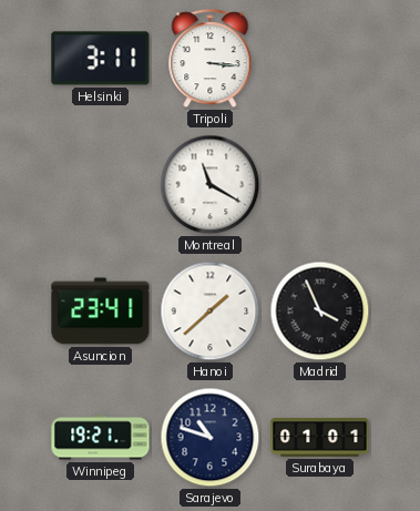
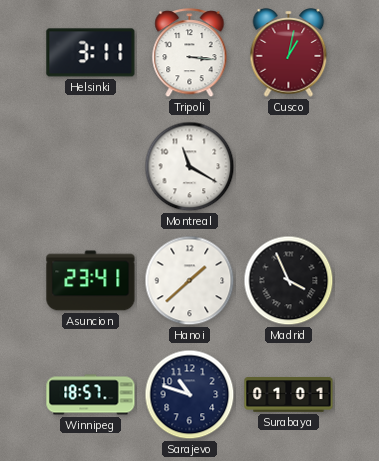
Cusco: none -> 1:02 (289, 53)
Winnipeg: 19:21 -> 18:57 (91, 395)
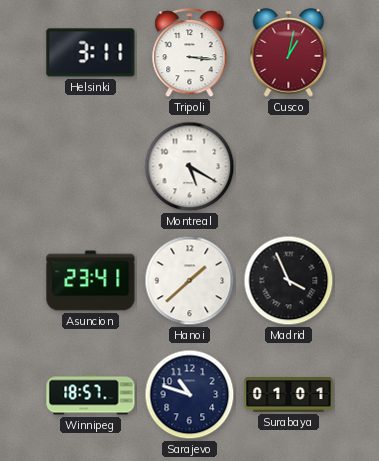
Montreal: 11:20 -> 5:20 (190, 167)
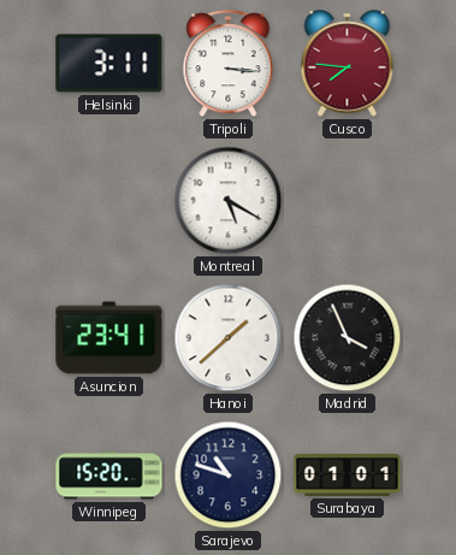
Cusco: 1:02 -> 7:46 (348, 64)
Winnipeg: 18:57 -> 15:20 (109, 476)
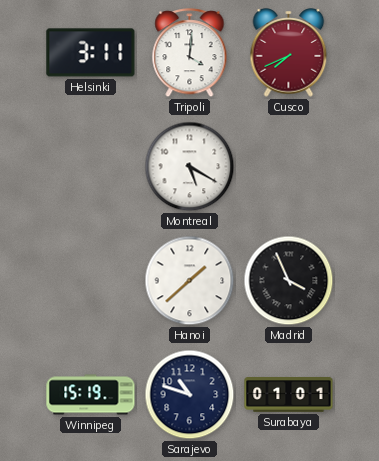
Tripoli: 3:16 -> 4:01 (190, 53)
Cusco: 7:46 -> 7:41 (289, 53)
Asuncion: 23:41 -> none (109, 338)
Winnipeg: 15:20 -> 15:19 (91, 395)
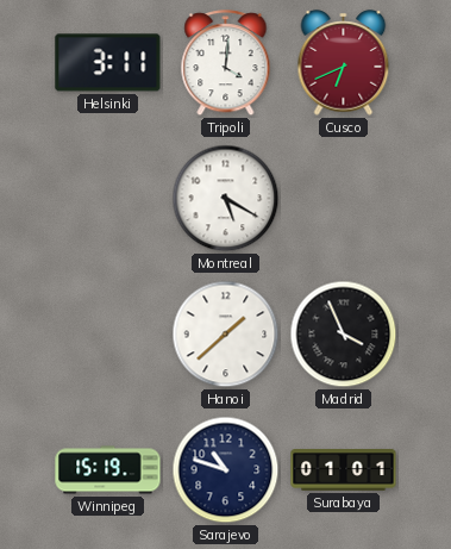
Cusco: 7:41 -> 6:41 (344, 63)
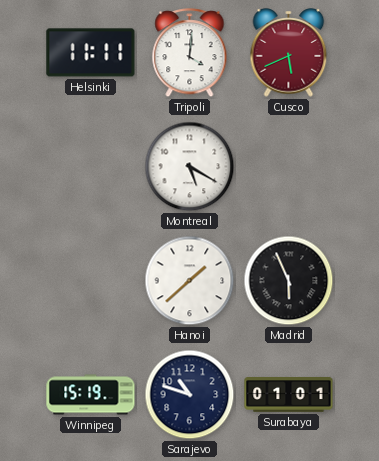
Helsinki: 3:11 -> 11:11 (91, 53)
Cusco: 6:41 -> 5:41 (289, 53)
Madrid: 3:56 -> 5:56 (289, 281)
